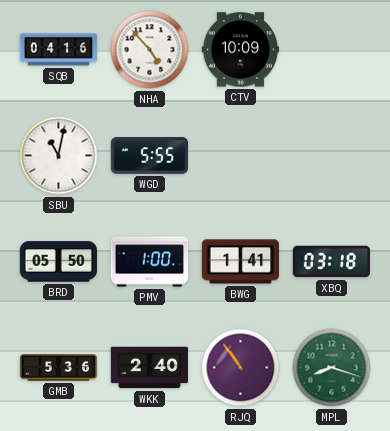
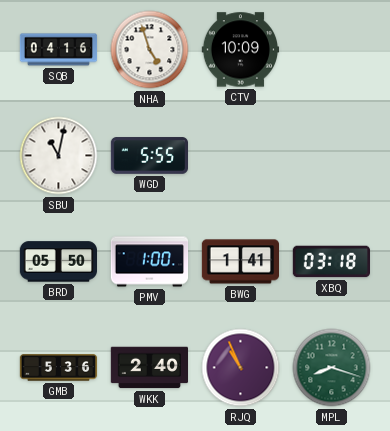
NHA: 4:53 -> 4:57 (150, 50)
RJQ: 10:54 -> 10:56 (241, 368)
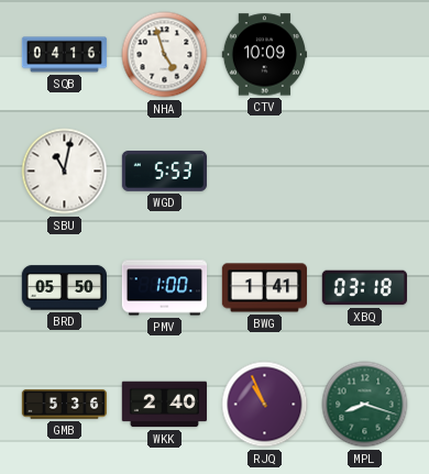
WGD: 5:55 -> 5:53 (164, 172)
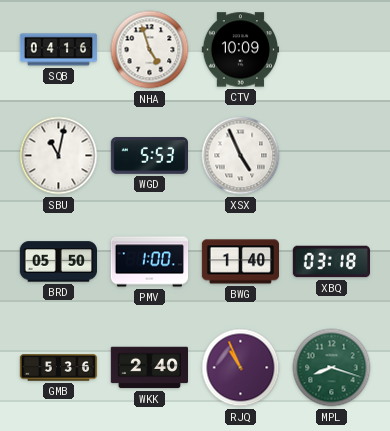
XSX: none -> 4:56 (241, 156)
BWG: 1:41 -> 1:40 (240, 262)
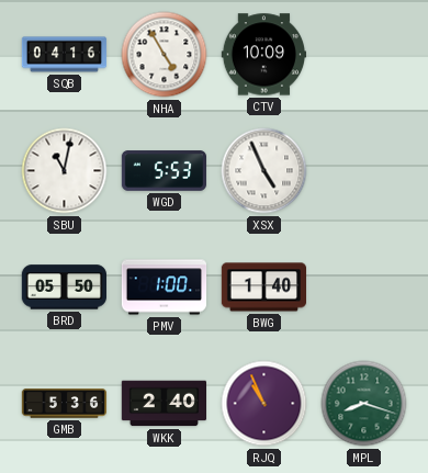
NHA: 4:57 -> 4:55 (165, 55)
XBQ: 03:18 -> none (331, 262)
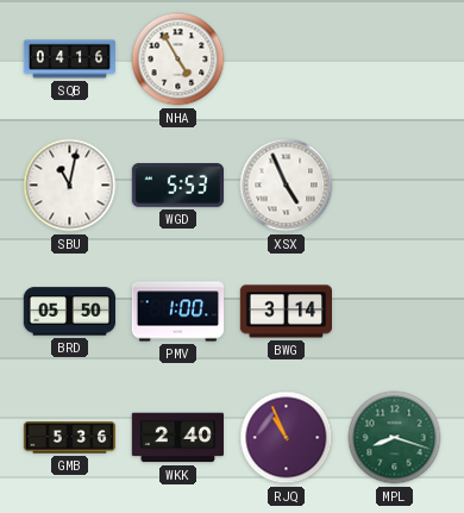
CTV: 10:09 -> none (263, 55)
BWG: 1:40 -> 3:14 (286, 312)
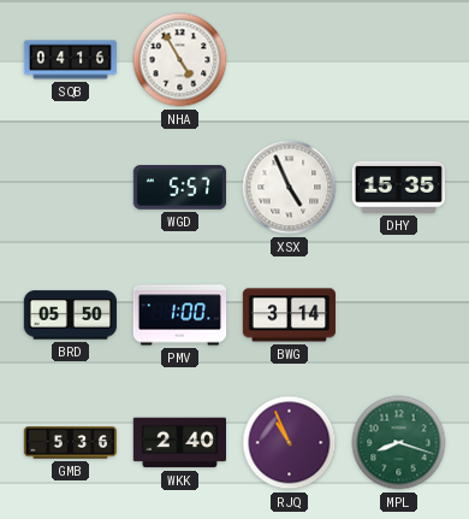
SBU: 11:02 -> none (70, 186)
WGD: 5:53 -> 5:57 (179, 188)
DHY: none -> 15:35 (398, 187)
